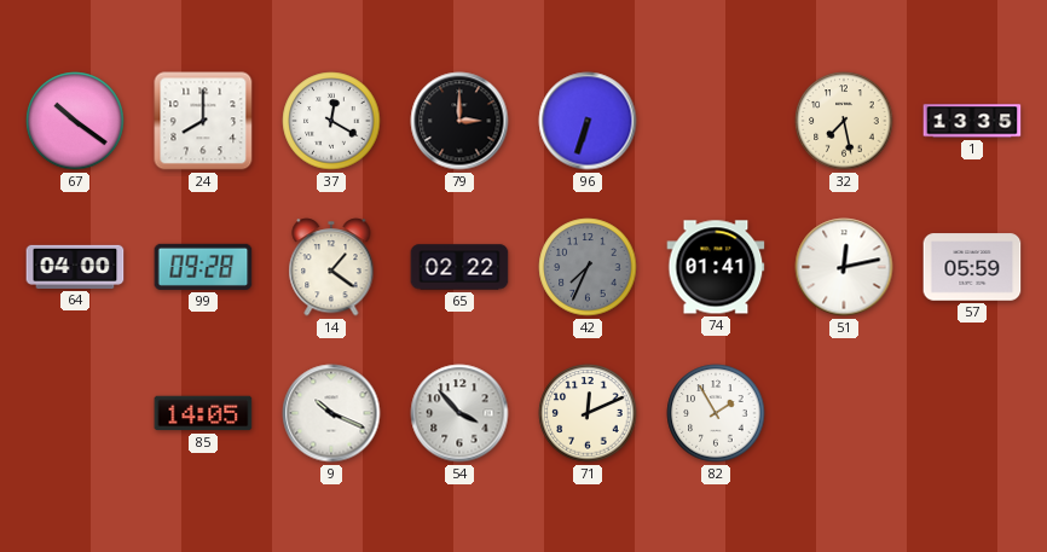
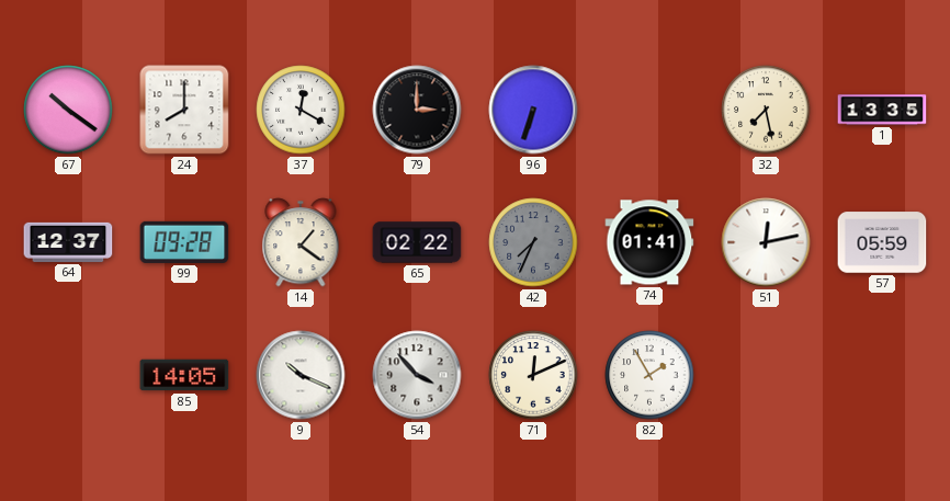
64: 04:00 -> 12:37 (68, 242)
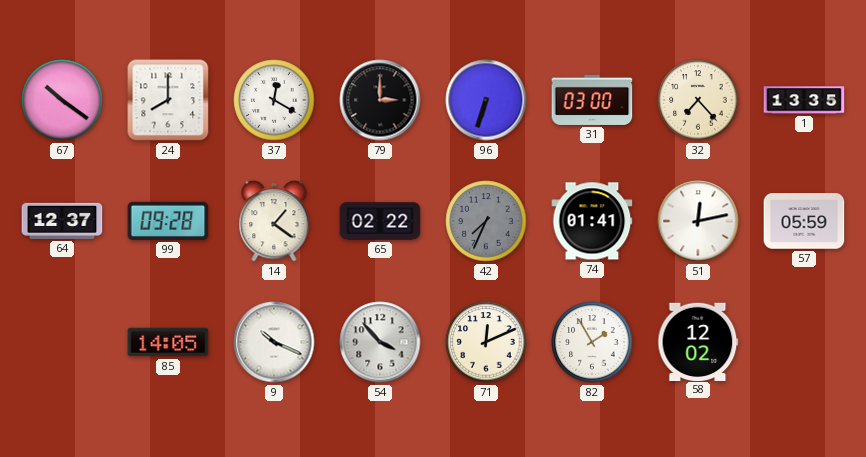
31: none -> 03:00 (592, 100)
32: 7:28 -> 7:23 (698, 100)
58: none -> 12:02 (698, 341)
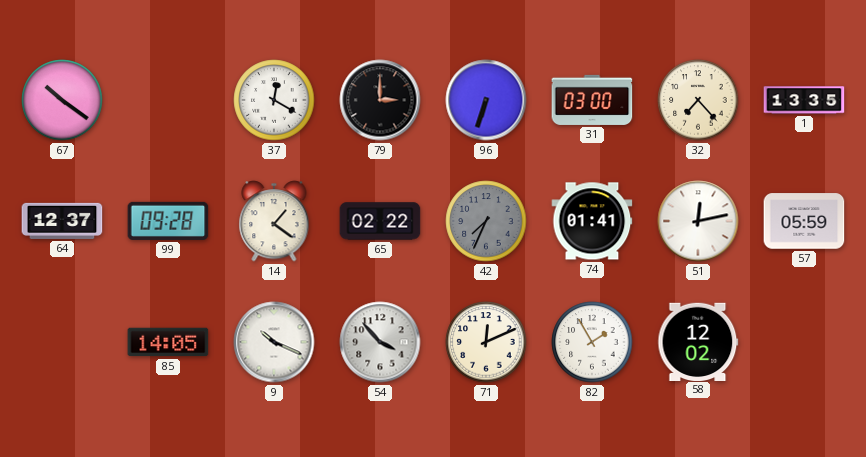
24: 8:00 -> none (168, 100)
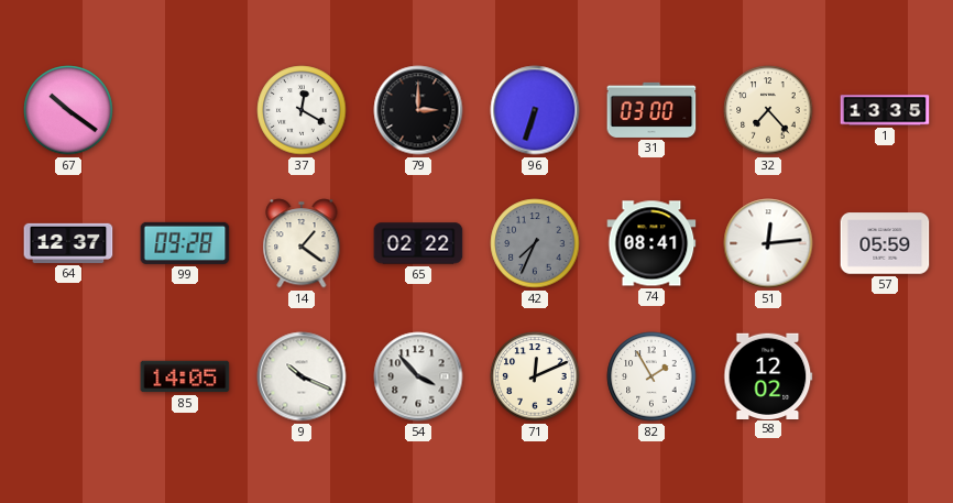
74: 01:41 -> 08:41 (651, 243)
51: 12:13 -> 12:14 (768, 243)
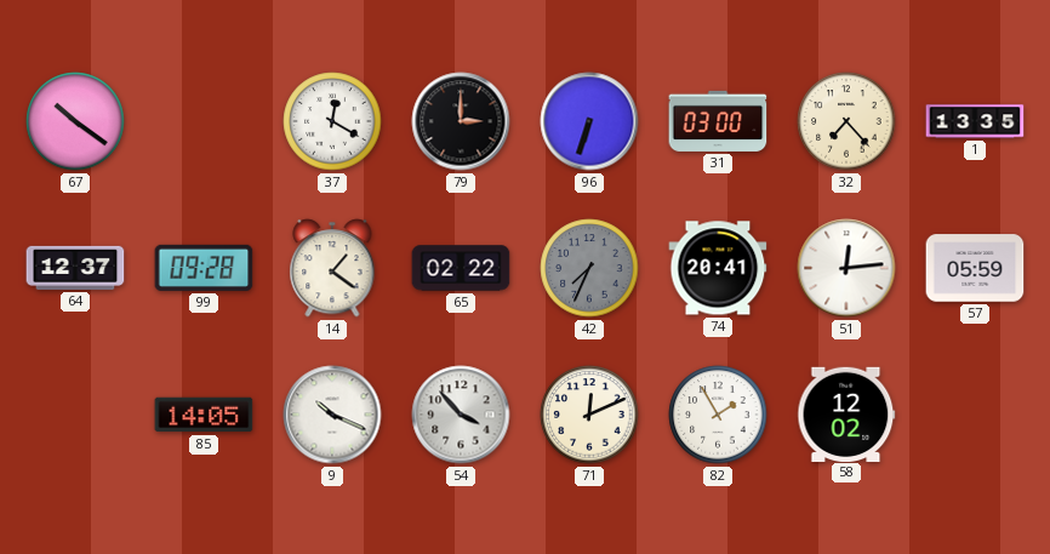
74: 08:41 -> 20:41 (718, 268)
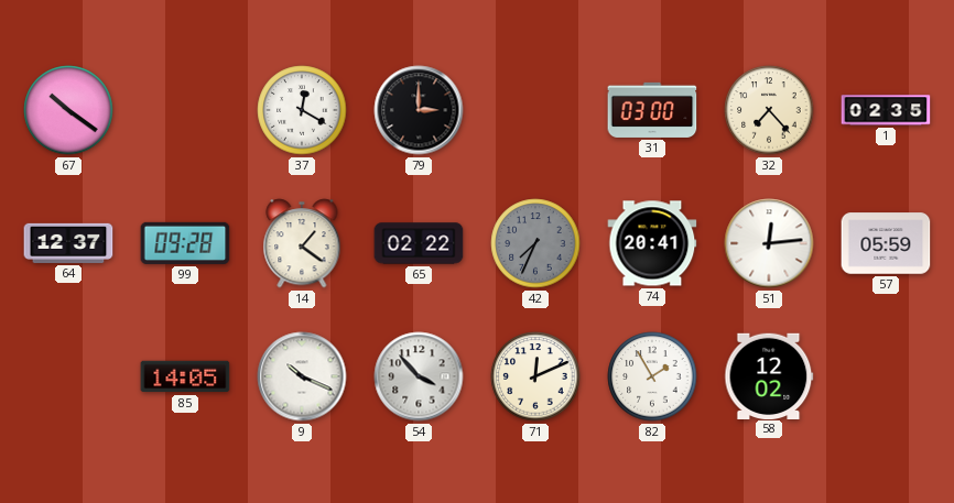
96: 6:33 -> none (589, 121)
1: 13:35 -> 02:35 (886, 110)
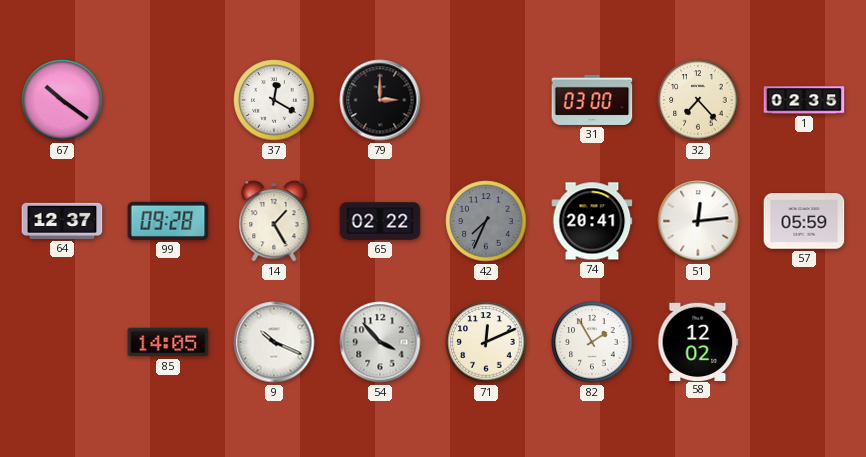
14: 1:21 -> 1:25 (274, 221)
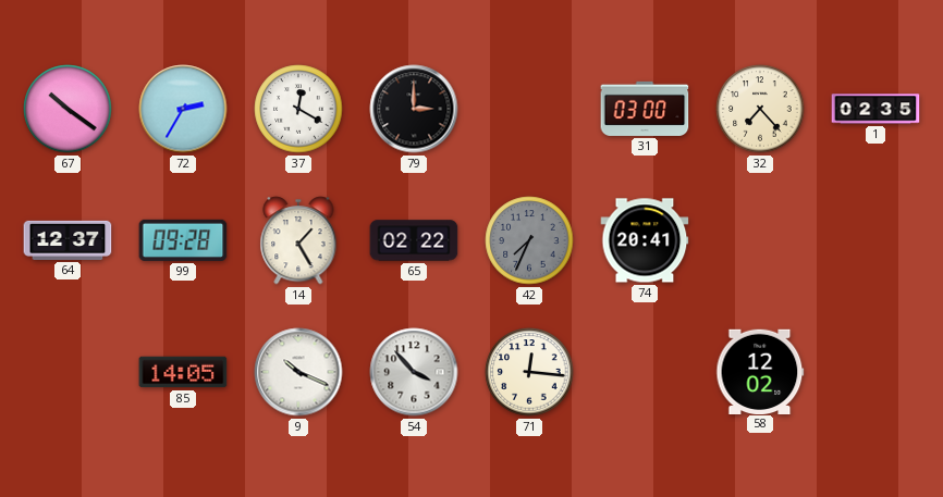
72: none -> 2:35 (183, 109)
51: 12:14 -> none (698, 221)
57: 05:59 -> none (804, 221)
71: 12:11 -> 12:16 (529, 372)
82: 1:55 -> none (592, 342)
